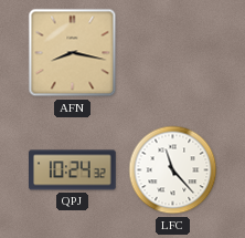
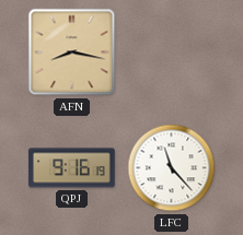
QPJ: 10:24 -> 9:16 (72, 168)
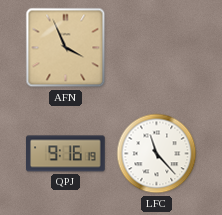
AFN: 8:17 -> 3:56 (66, 48)
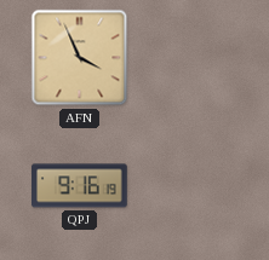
LFC: 11:23 -> none (157, 154)
